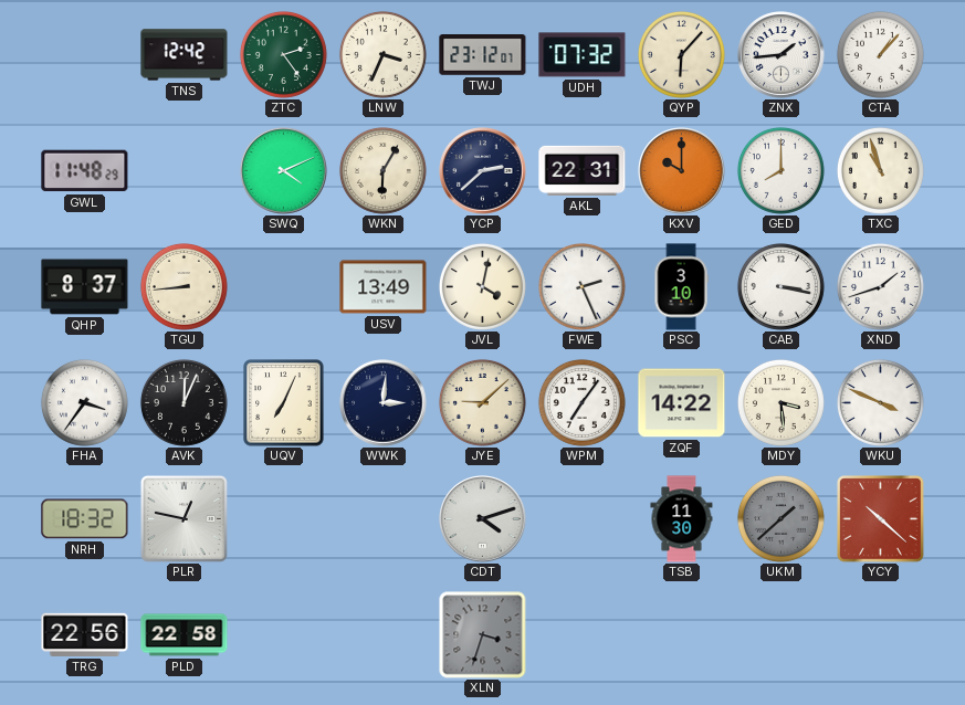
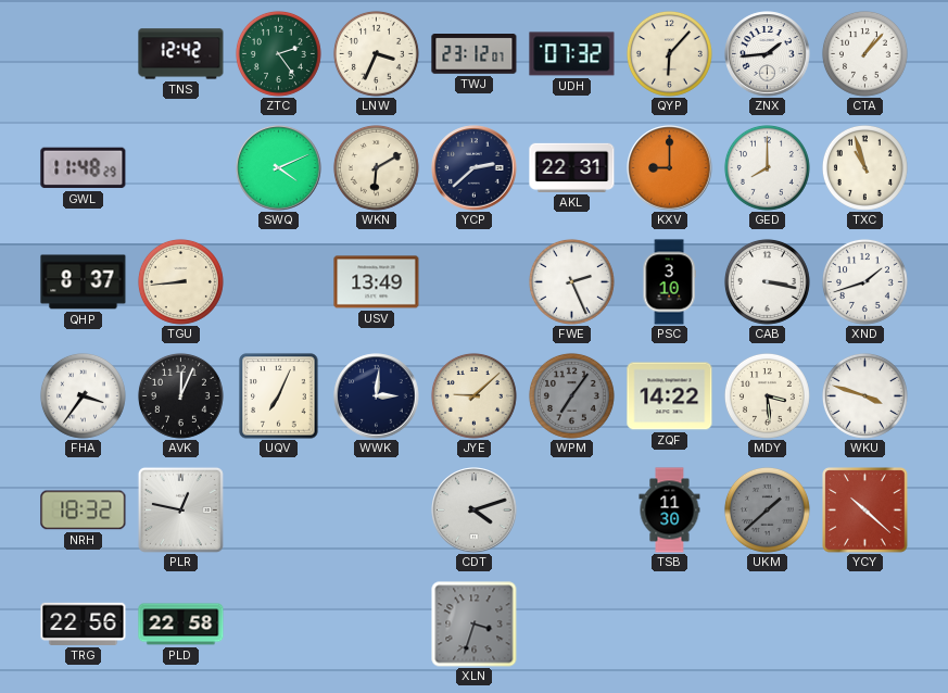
WKN: 6:05 -> 6:10 (376, 167)
KXV: 10:00 -> 9:00 (670, 168)
JVL: 4:02 -> none (482, 286)
WPM dial: white -> grey (571, 395)
WKU: 3:49 -> 3:48 (864, 395)
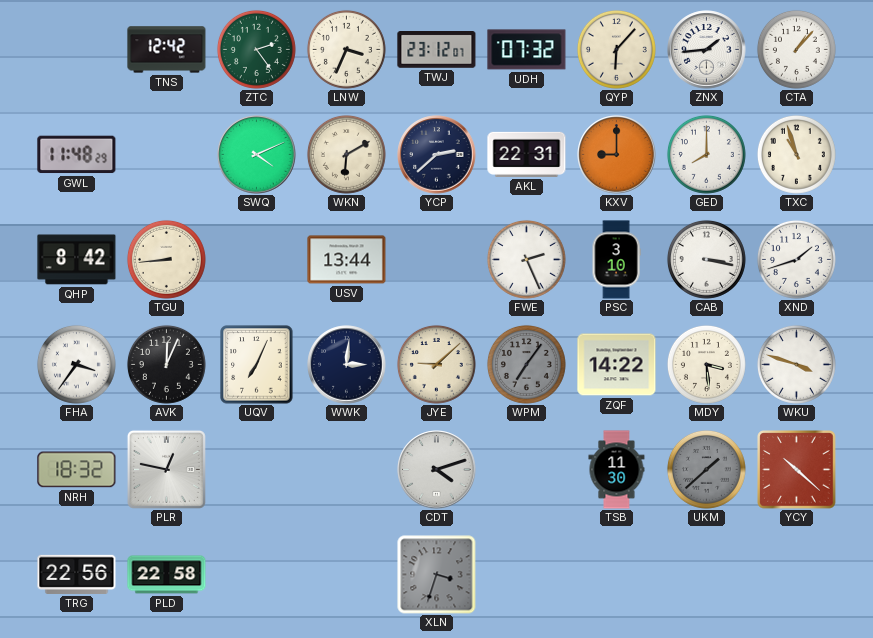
QHP: 8:37 -> 8:42 (77, 260)
USV: 13:49 -> 13:44 (347, 260)
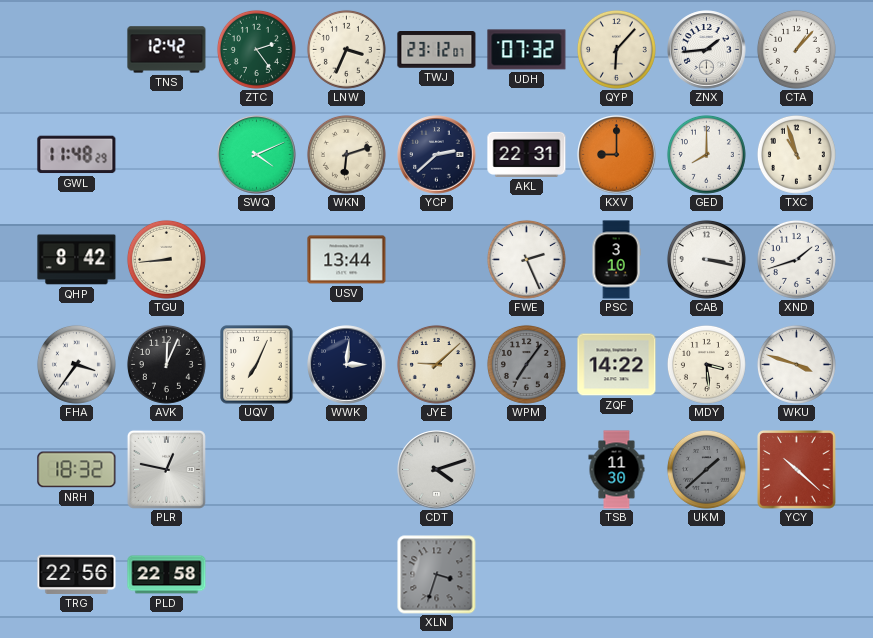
WKN: 6:10 -> 6:12 (346, 154)
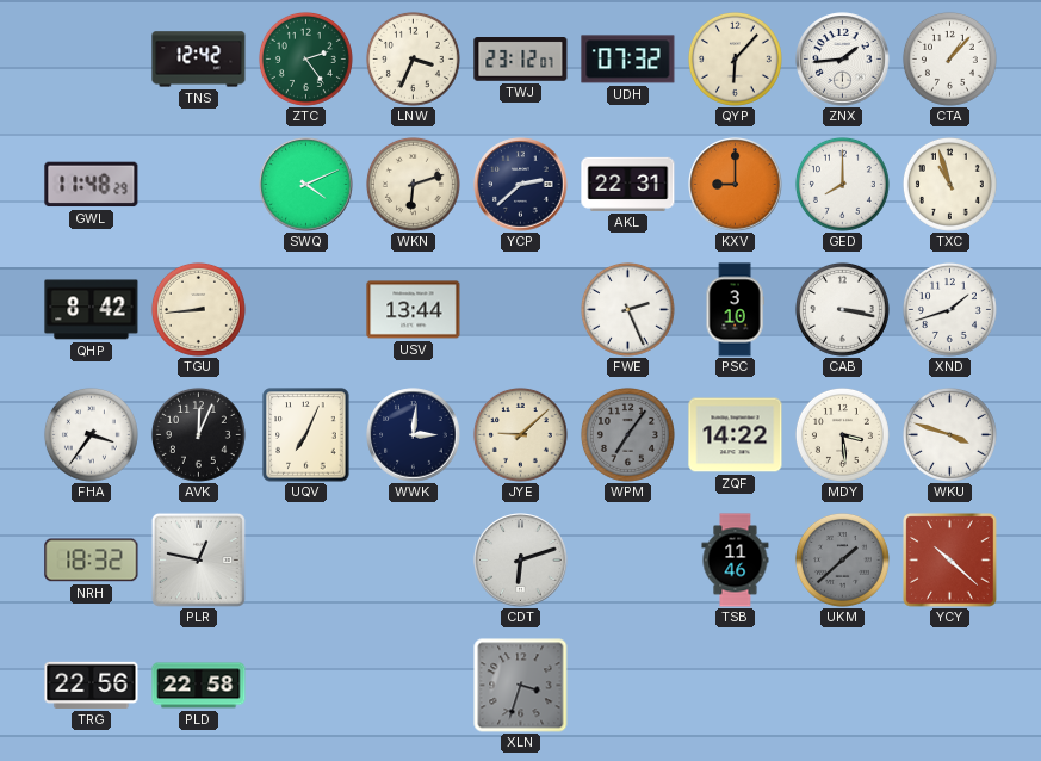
CDT: 4:12 -> 6:12 (521, 561)
TSB: 11:30 -> 11:46 (736, 561)
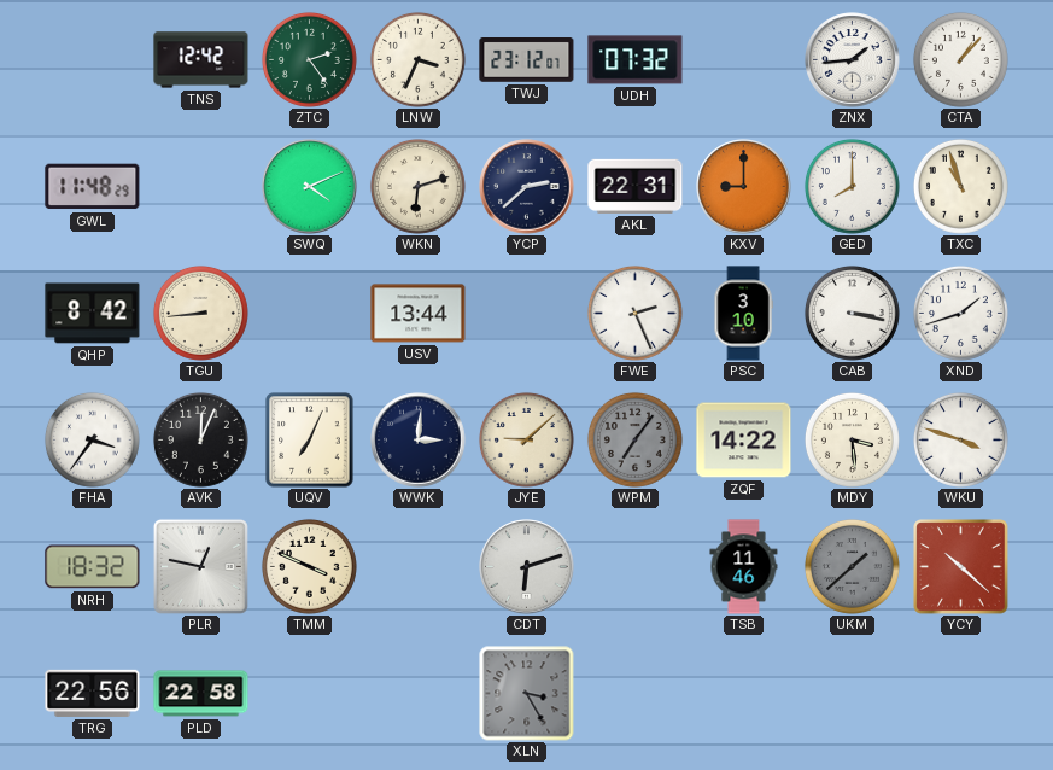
QYP: 6:07 -> none (735, 58)
TMM: none -> 3:49 (309, 566)
XLN: 3:33 -> 3:25 (527, 694)
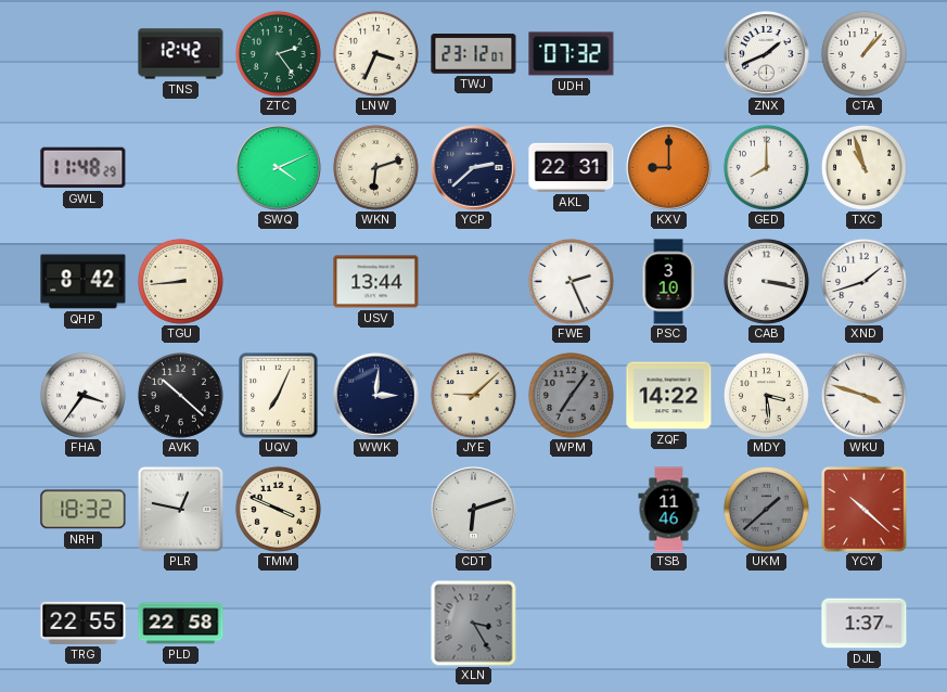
ZNX: 1:44 -> 1:41 (767, 54)
AVK: 12:04 -> 10:22 (180, 395)
TRG: 22:56 -> 22:55 (84, 623)
DJL: none -> 1:37 (865, 624)
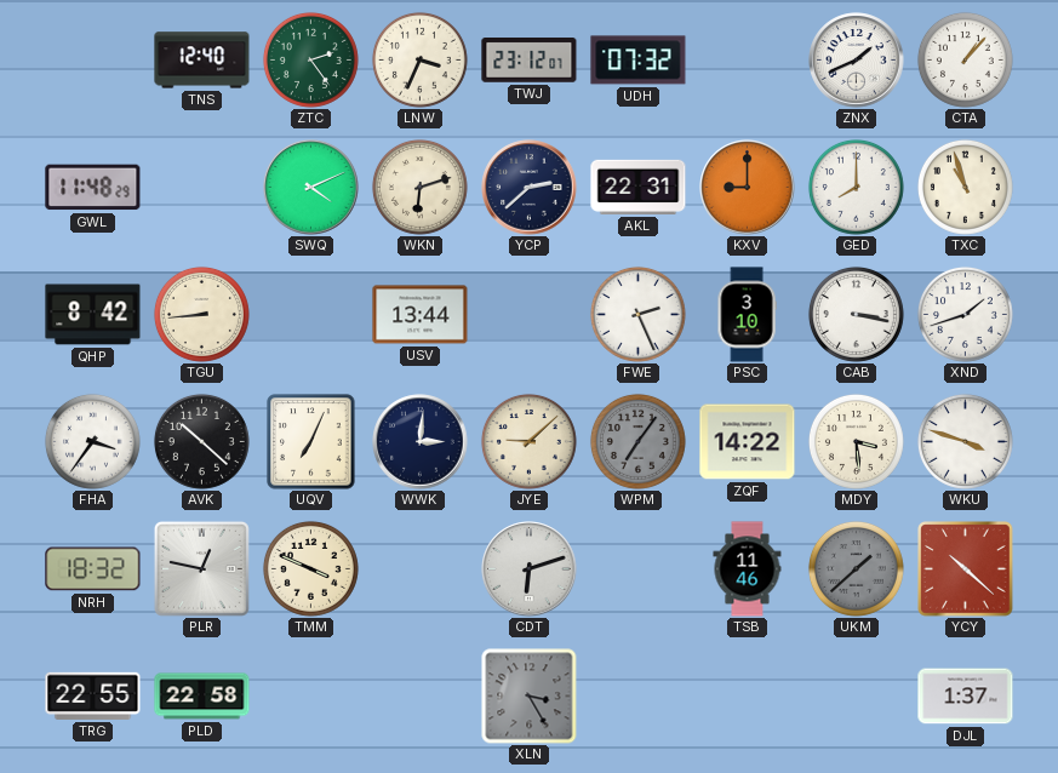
TNS: 12:42 -> 12:40 (202, 61)
